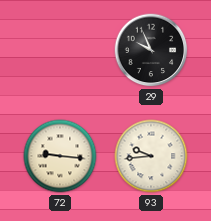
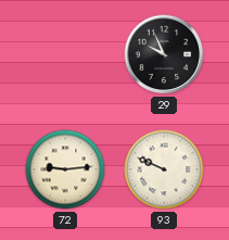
72: 9:16 -> 9:14 (65, 169)
93: 9:44 -> 9:49 (164, 169)
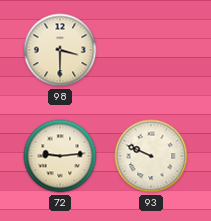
98: none -> 3:30 (60, 50)
29: 9:56 -> none (164, 54)
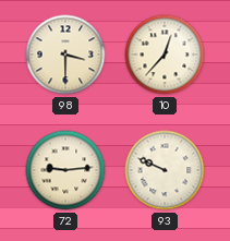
10: none -> 12:37 (165, 55)
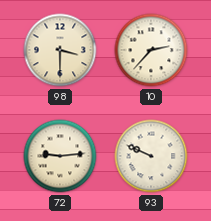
10: 12:37 -> 2:37 (151, 50)
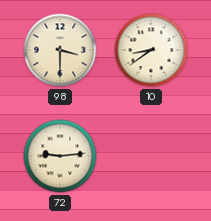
10: 2:37 -> 8:39 (151, 50)
93: 9:49 -> none (151, 156)
